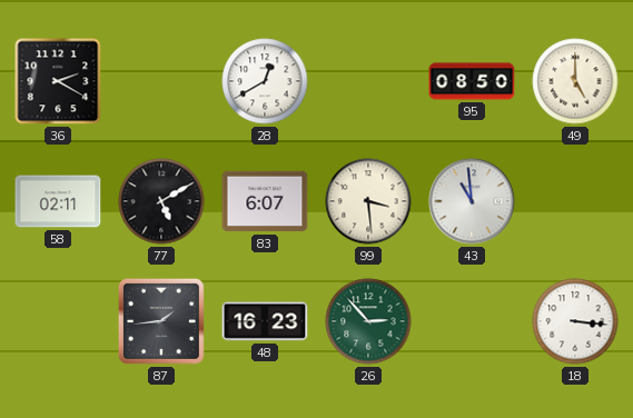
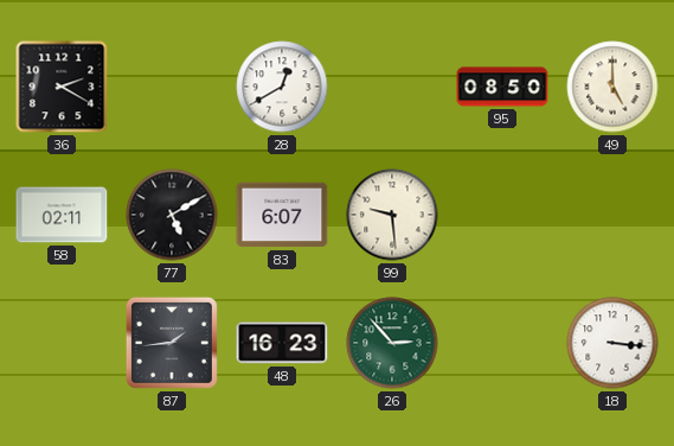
99: 3:29 -> 9:29 (392, 215)
43: 10:59 -> none (472, 201)
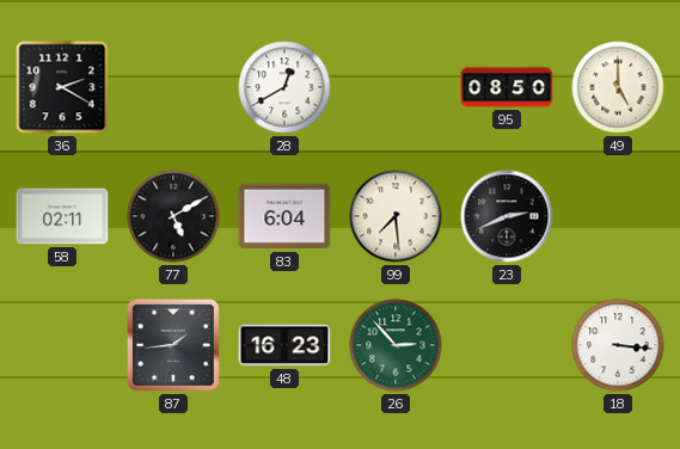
83: 6:07 -> 6:04 (284, 216)
99: 9:29 -> 7:29 (396, 216)
23: none -> 2:41 (507, 216)
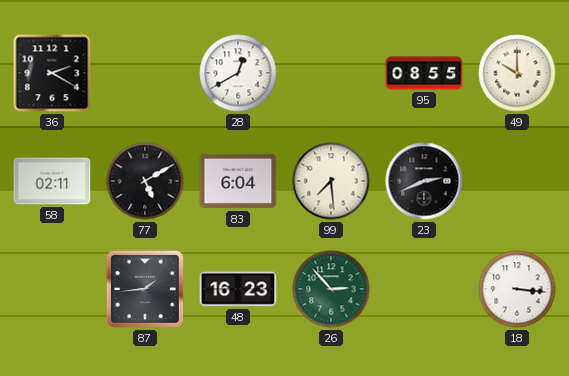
95: 08:50 -> 08:55 (424, 73)
49: 5:00 -> 10:00 (517, 73)
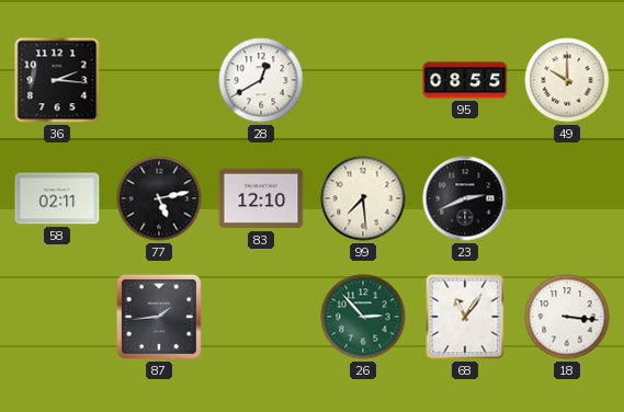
36: 2:20 -> 2:16 (57, 80)
77: 5:10 -> 5:13 (159, 198)
83: 6:04 -> 12:10 (261, 198)
48: 16:23 -> none (238, 289)
68: none -> 11:06 (465, 317)
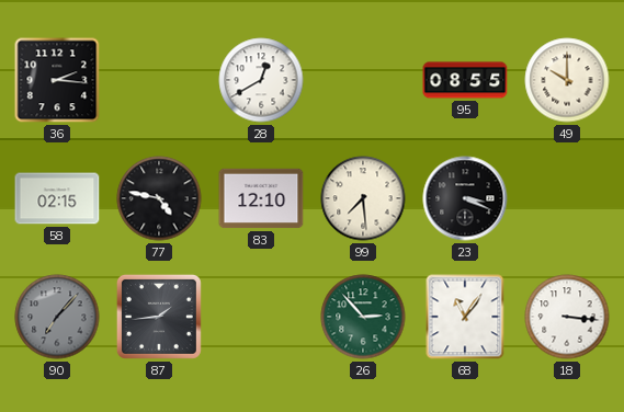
58: 02:11 -> 02:15 (57, 198)
77: 5:13 -> 4:47 (159, 198)
23: 2:41 -> 3:19 (465, 198)
90: none -> 7:07 (57, 317)
